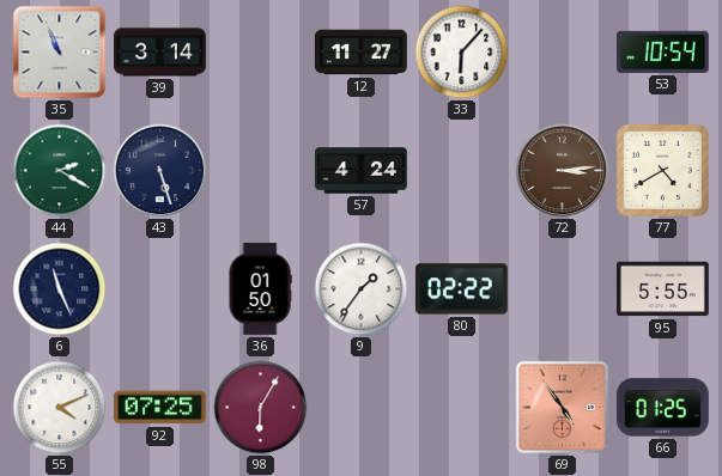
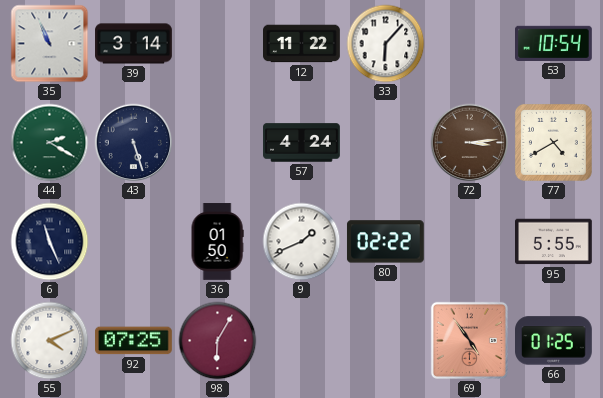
12: 11:27 -> 11:22 (302, 44)
9: 1:36 -> 1:41 (302, 242)
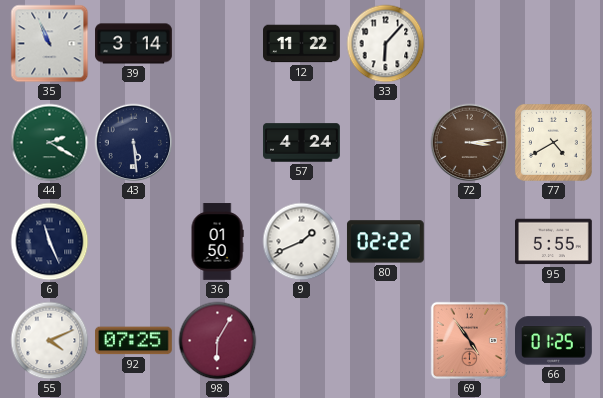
53: 10:54 -> none (554, 43)
43: 5:27 -> 5:29 (134, 143)
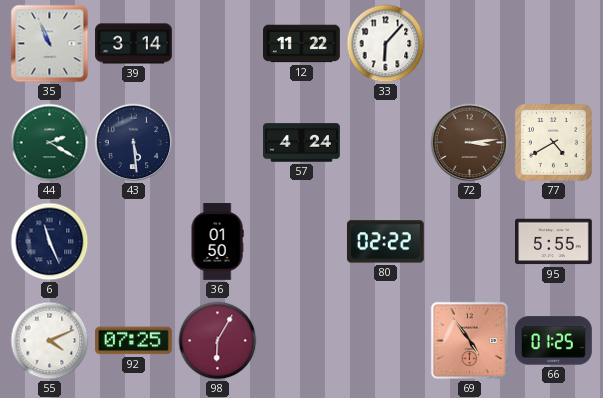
9: 1:41 -> none (302, 242)
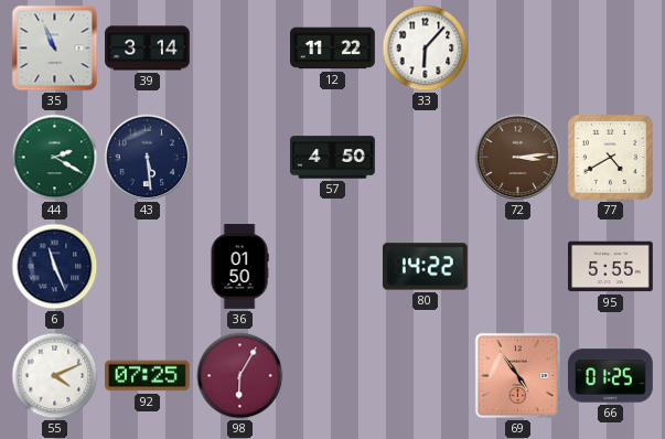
57: 4:24 -> 4:50 (333, 158)
80: 02:22 -> 14:22 (426, 267)
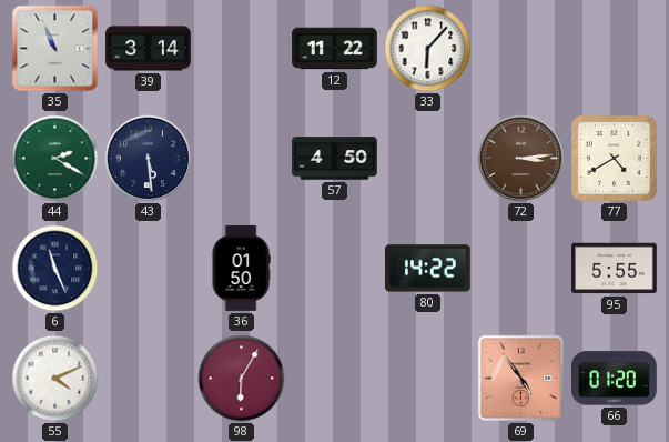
92: 07:25 -> none (148, 376)
66: 01:25 -> 01:20 (615, 379)
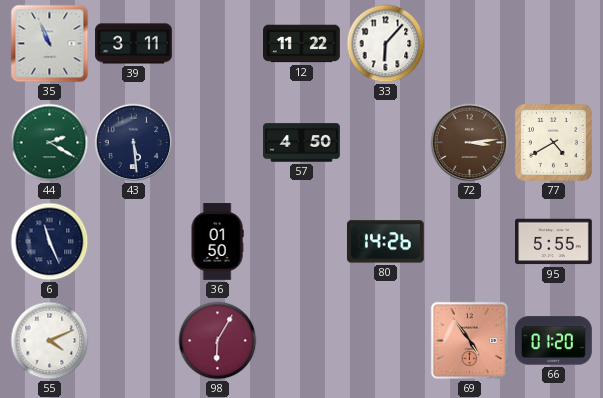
39: 3:14 -> 3:11 (134, 44)
80: 14:22 -> 14:26 (386, 242)
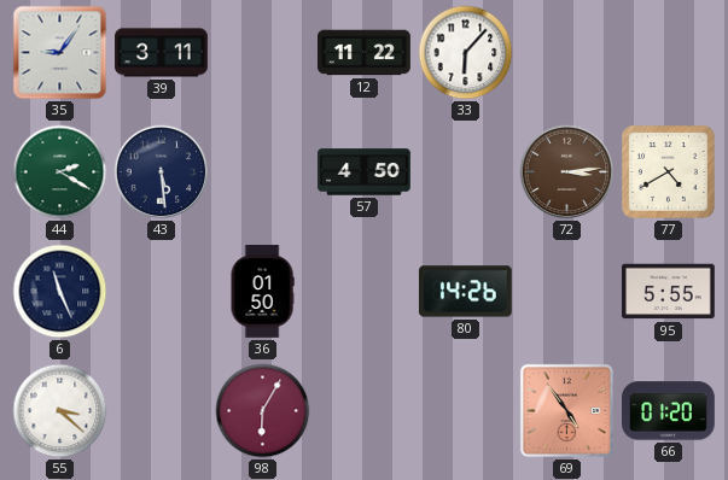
35: 10:56 -> 9:06 (60, 53)
55: 4:11 -> 3:22 (60, 411)
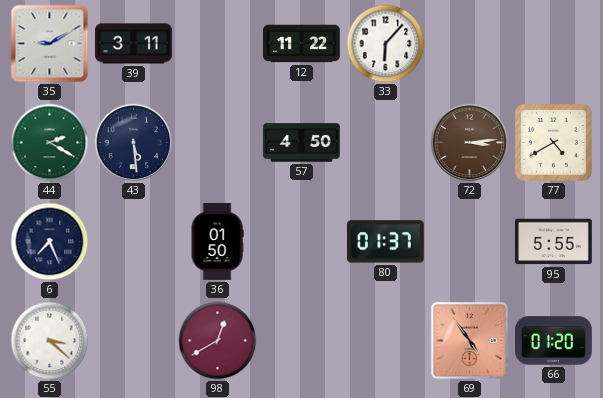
35: 9:06 -> 9:10 (50, 44)
6: 11:26 -> 7:26 (50, 242)
80: 14:26 -> 01:37 (386, 242)
98: 6:05 -> 12:40 (218, 341)
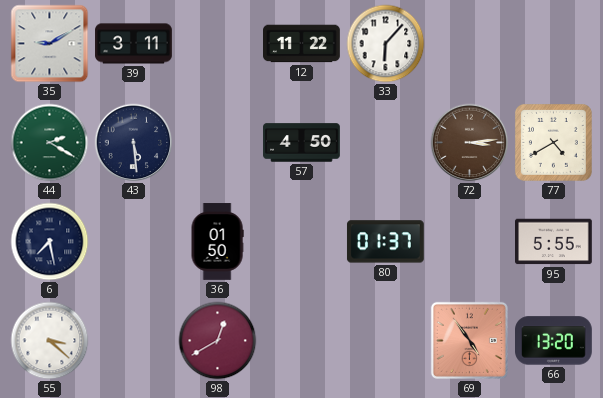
6: 7:26 -> 7:28 (50, 242)
66: 01:20 -> 13:20 (554, 341)
